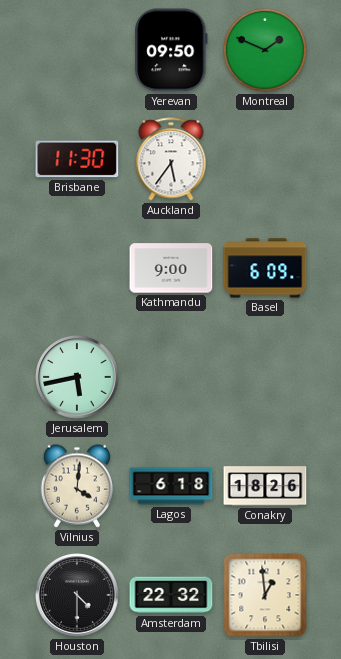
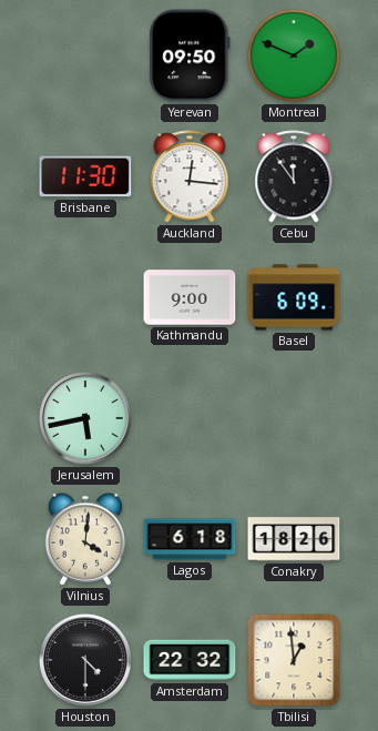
Auckland: 5:36 -> 12:16 (190, 176)
Cebu: none -> 11:54 (294, 176)
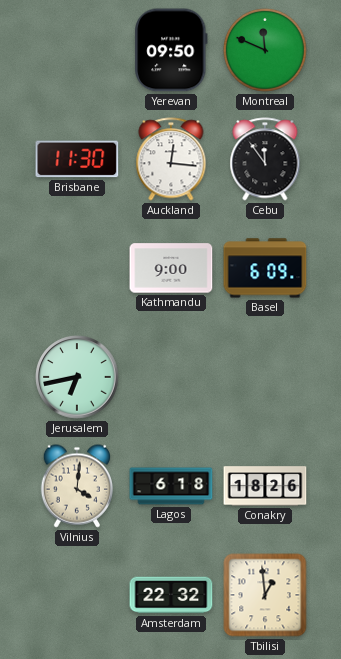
Montreal: 1:49 -> 11:49 (265, 50)
Jerusalem: 5:43 -> 6:43 (77, 377)
Houston: 4:30 -> none (85, 660)
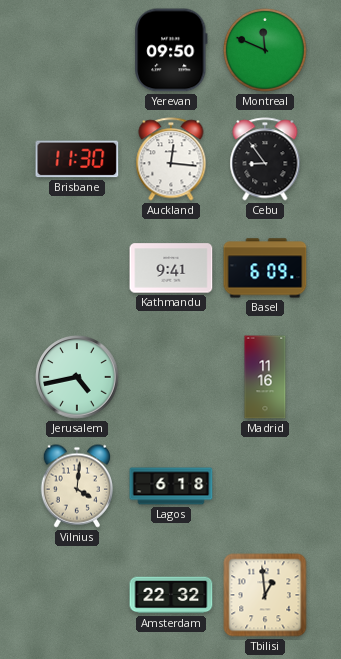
Cebu: 11:54 -> 8:54 (265, 159)
Kathmandu: 9:00 -> 9:41 (171, 268)
Jerusalem: 6:43 -> 4:43 (77, 377)
Madrid: none -> 11:16 (265, 377)
Conakry: 18:26 -> none (265, 486)
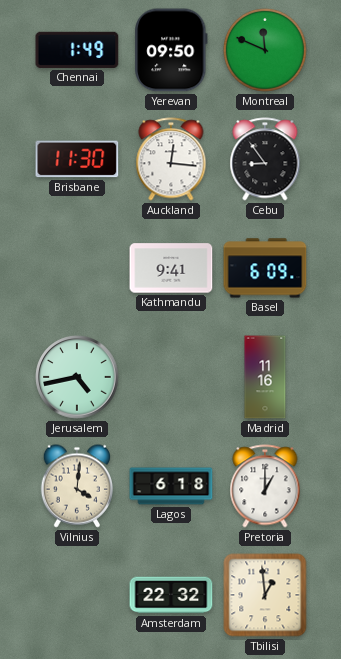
Chennai: none -> 1:49 (77, 50)
Pretoria: none -> 1:00 (265, 486)
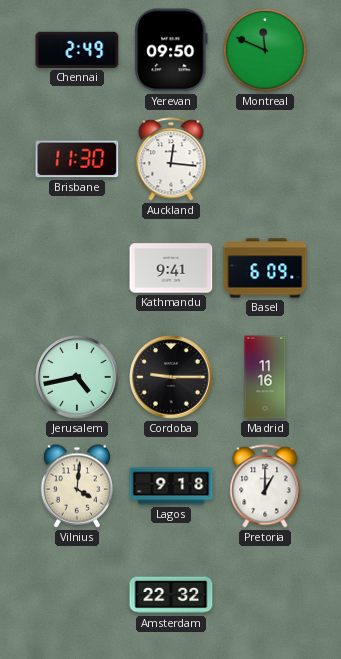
Chennai: 1:49 -> 2:49 (77, 50)
Cebu: 8:54 -> none (265, 159)
Cordoba: none -> 9:15 (171, 377)
Lagos: 6:18 -> 9:18 (171, 486)
Tbilisi: 12:59 -> none (265, 595)
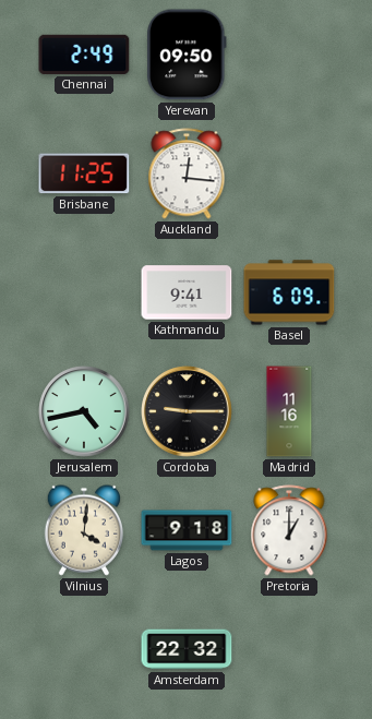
Montreal: 11:49 -> none (265, 50)
Brisbane: 11:30 -> 11:25 (84, 173)
